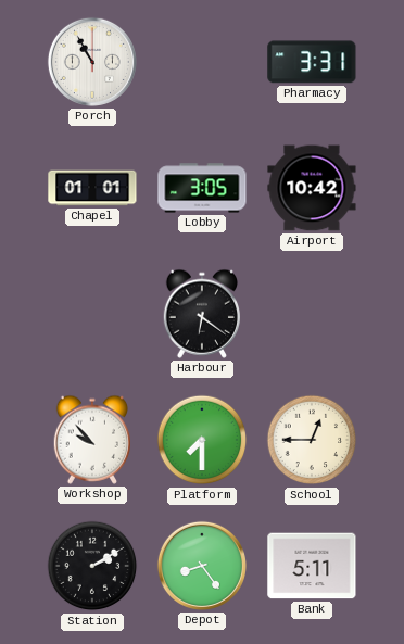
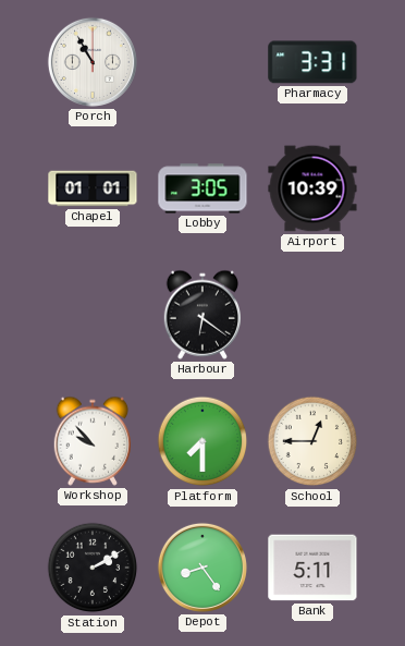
Airport: 10:42 -> 10:39 (312, 188)
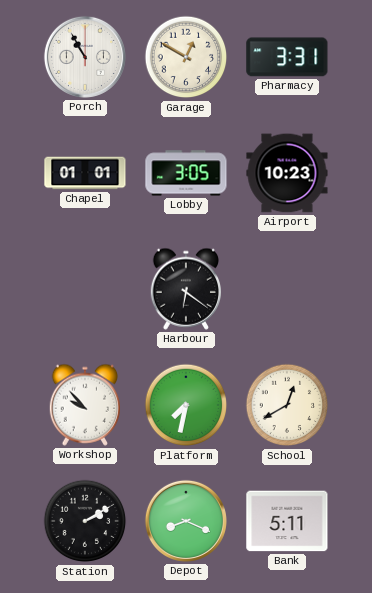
Garage: none -> 12:50 (186, 57)
Airport: 10:39 -> 10:23 (287, 173)
Platform: 7:30 -> 7:32 (186, 405)
School: 12:45 -> 12:40 (287, 405)
Depot: 8:24 -> 8:19 (186, 521)
